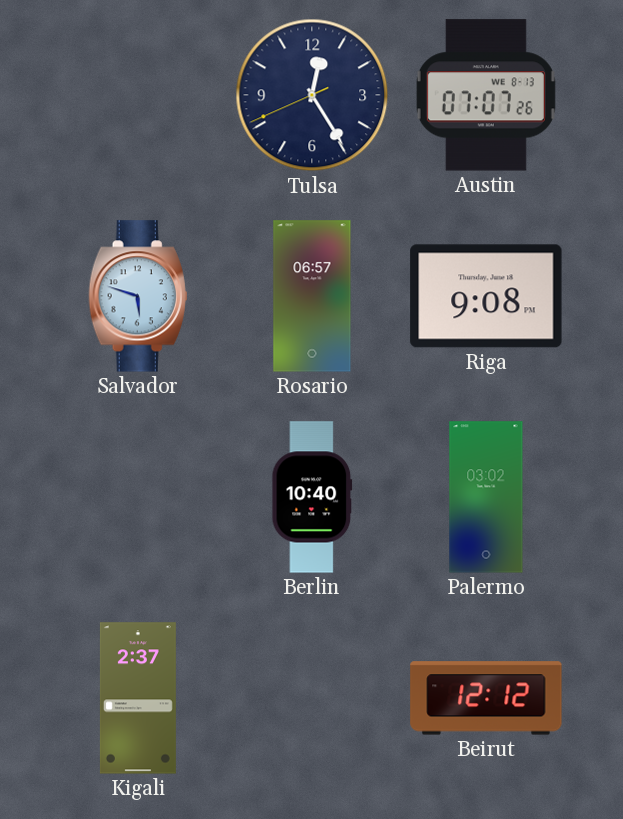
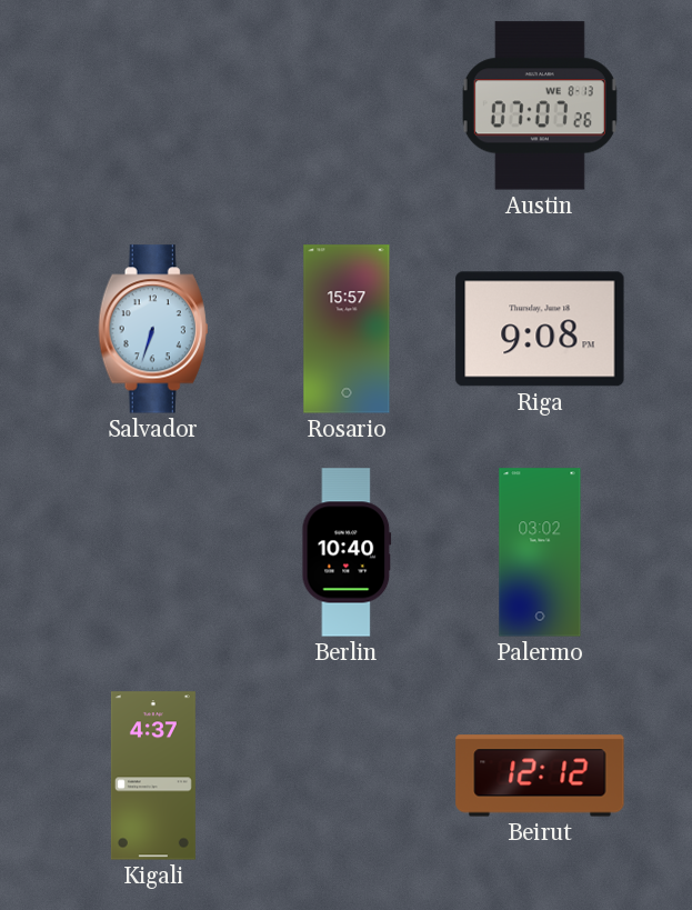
Tulsa: 12:24 -> none (312, 95)
Salvador: 5:48 -> 6:33 (153, 329)
Rosario: 06:57 -> 15:57 (347, 329)
Kigali: 2:37 -> 4:37 (153, 776)
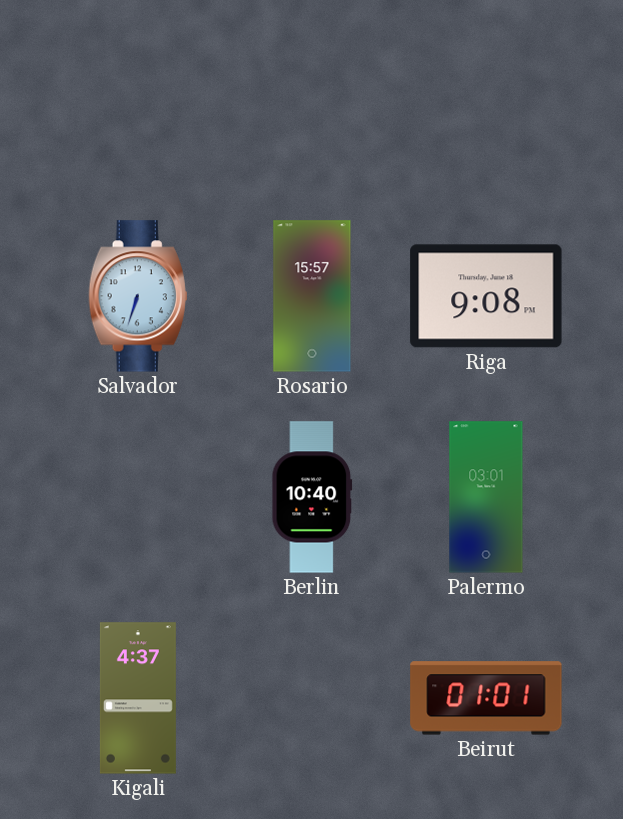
Austin: 07:07 -> none (540, 106)
Palermo: 03:02 -> 03:01 (486, 497)
Beirut: 12:12 -> 01:01 (486, 698)
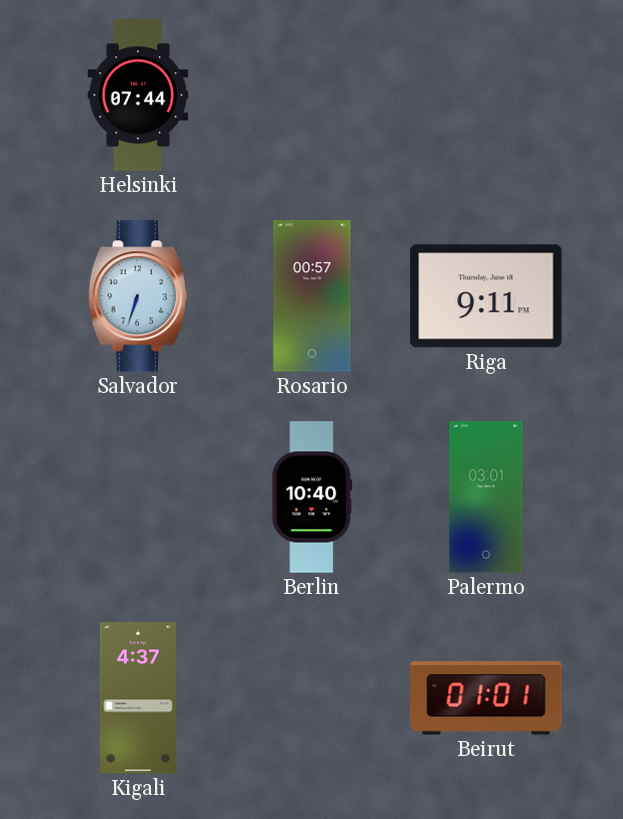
Helsinki: none -> 07:44 (138, 95)
Rosario: 15:57 -> 00:57 (312, 296)
Riga: 9:08 -> 9:11 (486, 296)
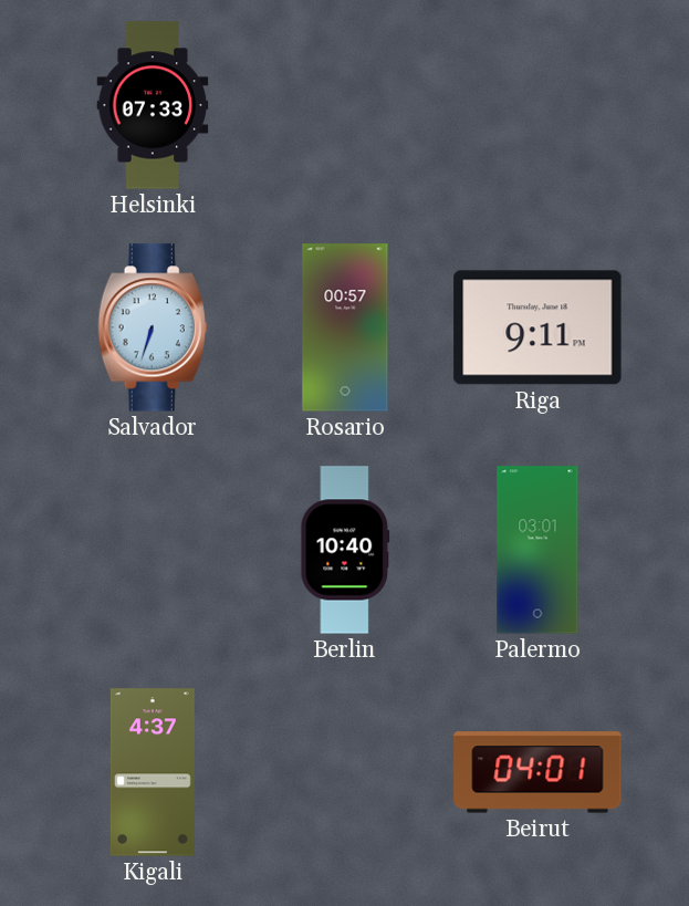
Helsinki: 07:44 -> 07:33 (153, 105)
Beirut: 01:01 -> 04:01 (537, 772)
